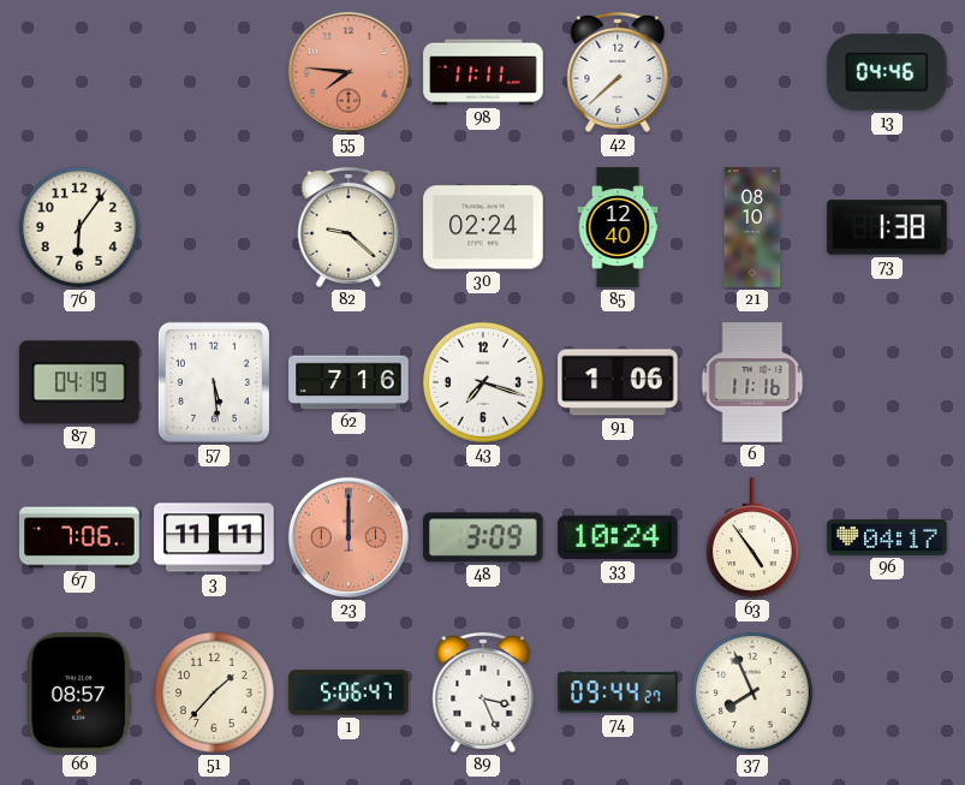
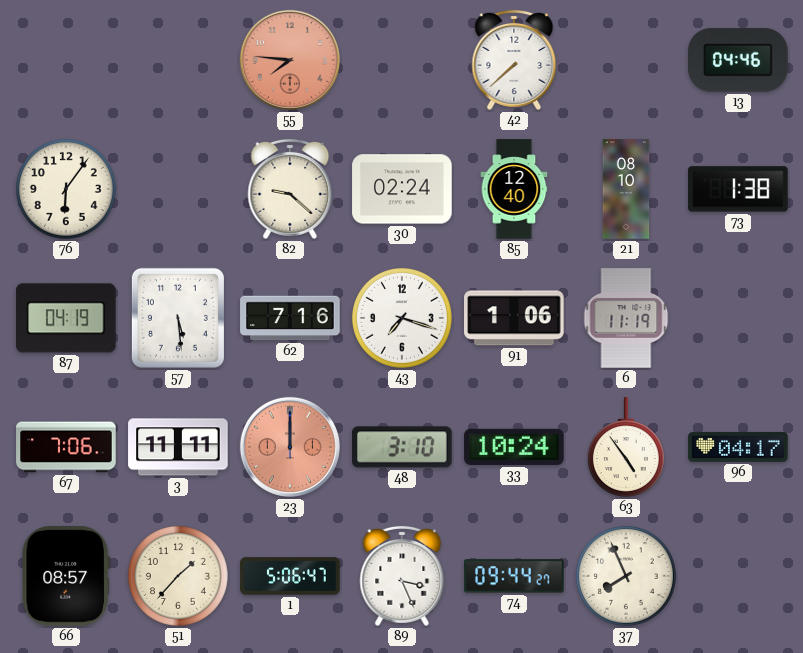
98: 11:11 -> none (483, 72)
6: 11:16 -> 11:19 (626, 318)
48: 3:09 -> 3:10 (402, 447)
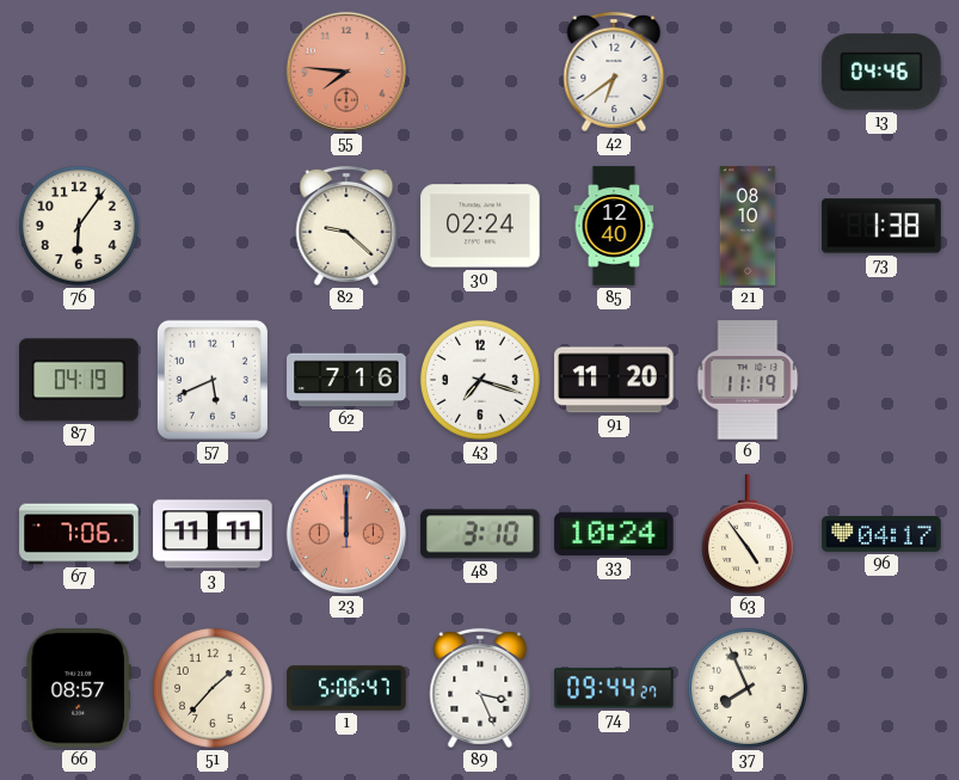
42: 7:38 -> 6:39 (614, 72)
57: 5:29 -> 5:41 (213, 380)
91: 1:06 -> 11:20 (614, 380)
